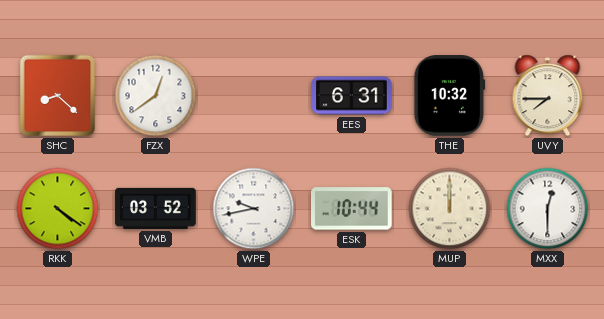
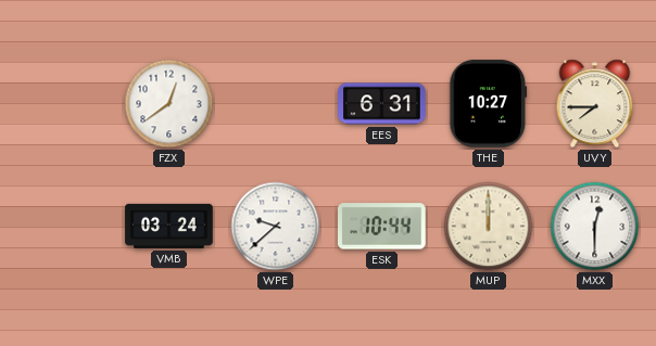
SHC: 8:22 -> none (57, 96)
THE: 10:32 -> 10:27 (489, 104)
RKK: 4:21 -> none (58, 209)
VMB: 03:52 -> 03:24 (169, 226)
WPE: 9:43 -> 9:38 (276, 227)
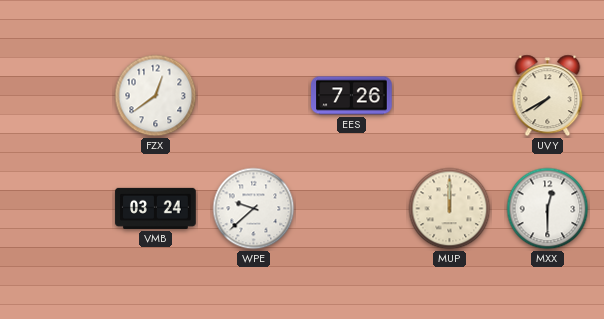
EES: 6:31 -> 7:26 (352, 96)
THE: 10:27 -> none (489, 104)
UVY: 7:45 -> 7:40 (548, 96)
ESK: 10:44 -> none (382, 227)
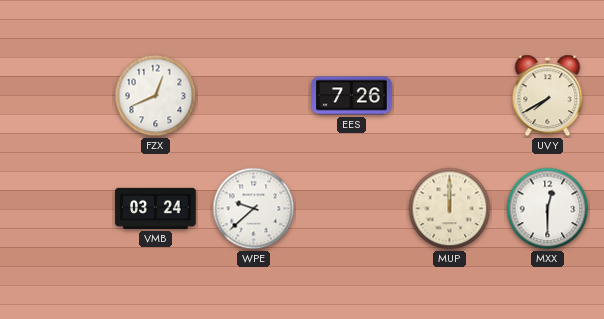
FZX: 12:39 -> 12:41 (156, 96)
